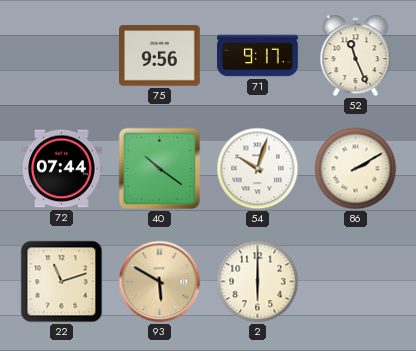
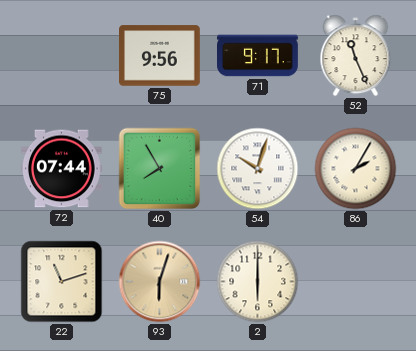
40: 10:21 -> 7:55 (160, 169)
86: 2:10 -> 2:05 (356, 169)
93: 5:50 -> 6:03 (160, 282)
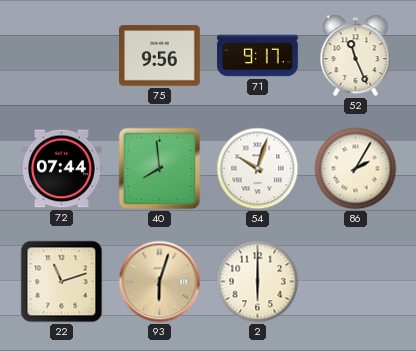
40: 7:55 -> 7:59 (160, 169)
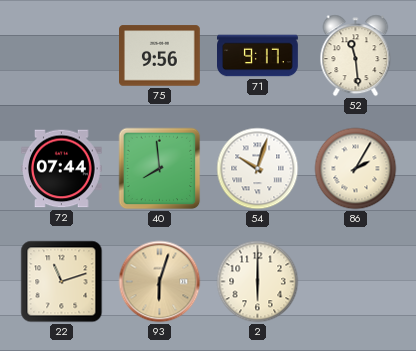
52: 11:26 -> 11:29 (356, 56)
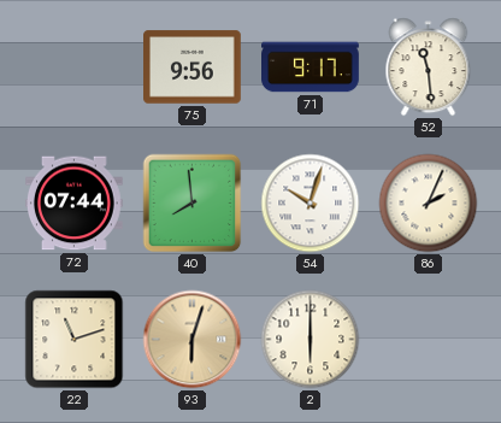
86: 2:05 -> 2:04 (429, 204)
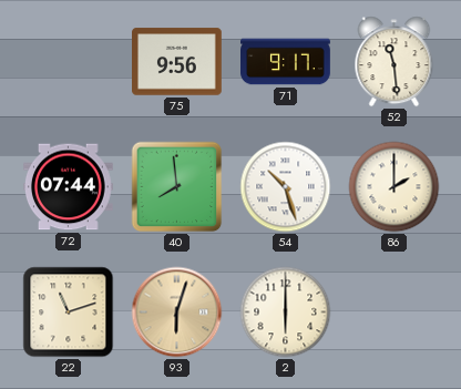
54: 10:03 -> 10:27 (286, 187)
86: 2:04 -> 2:00 (395, 187)
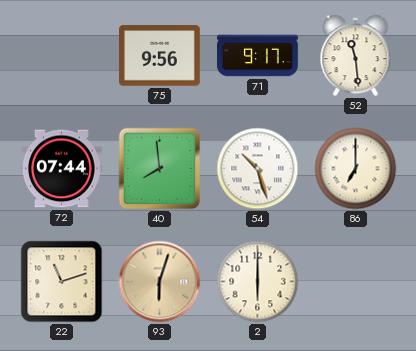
86: 2:00 -> 7:00 (356, 169)
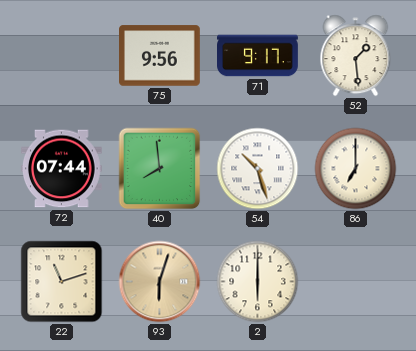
52: 11:29 -> 1:29 (356, 56)
